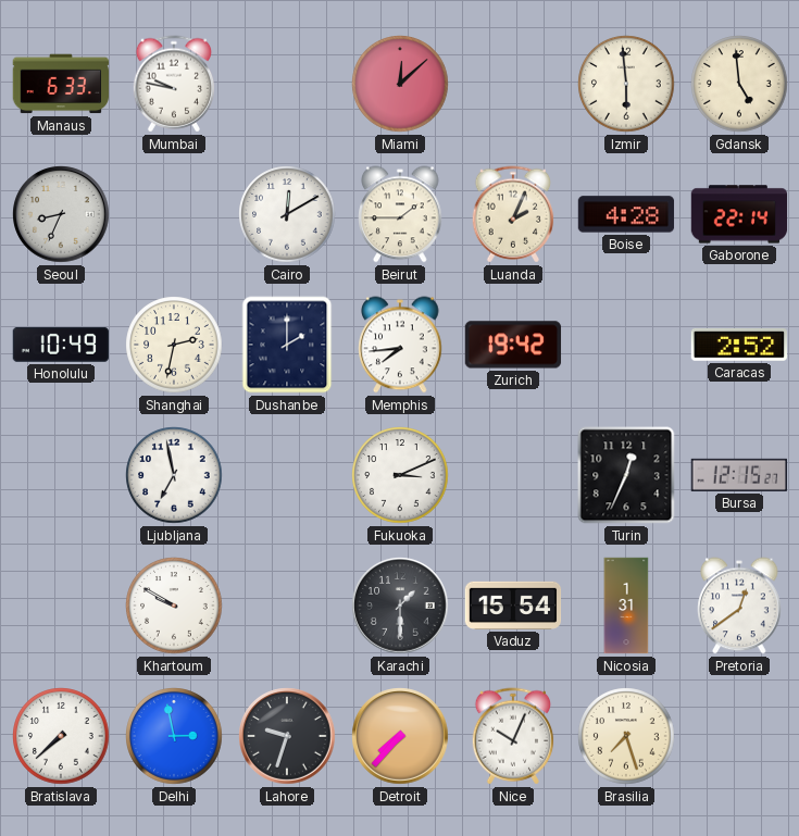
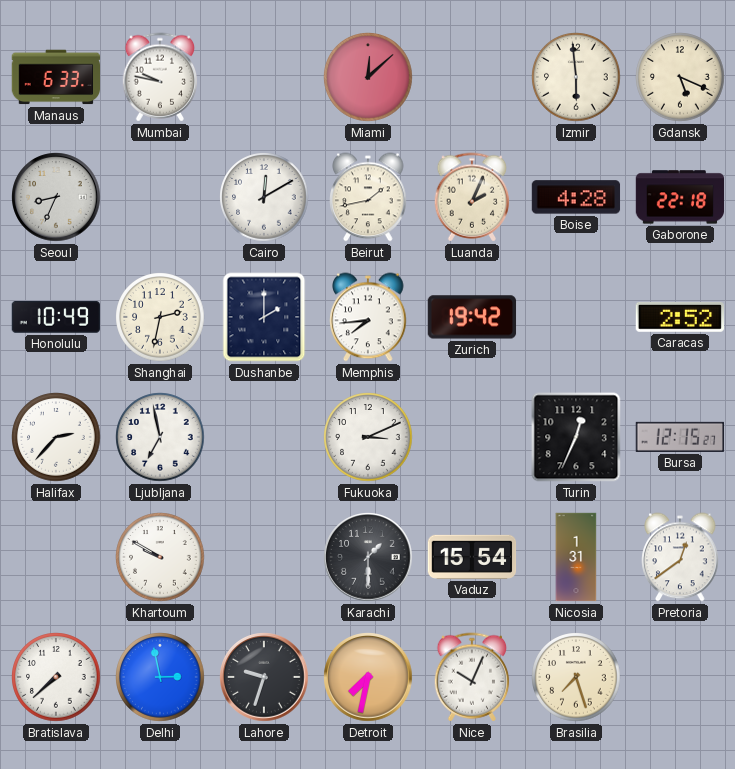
Gdansk: 4:59 -> 5:19 (680, 77)
Beirut: 1:45 -> 1:43 (368, 197)
Gaborone: 22:14 -> 22:18 (680, 197)
Halifax: none -> 2:37 (56, 437)
Detroit: 7:37 -> 7:32 (368, 677)
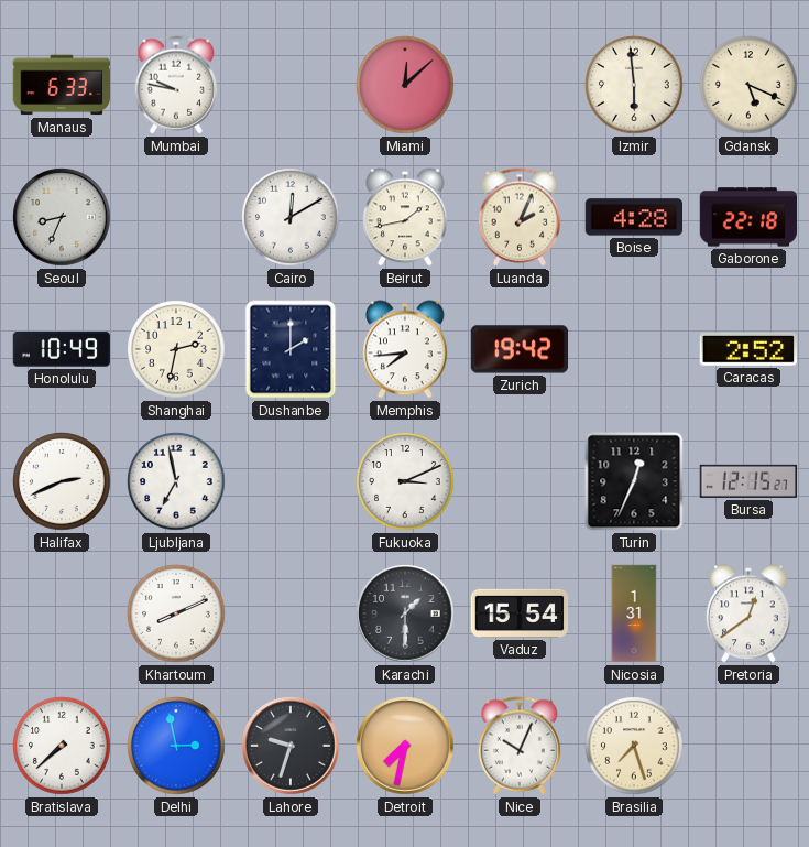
Halifax: 2:37 -> 2:41 (62, 481)
Khartoum: 9:50 -> 8:11 (176, 613)
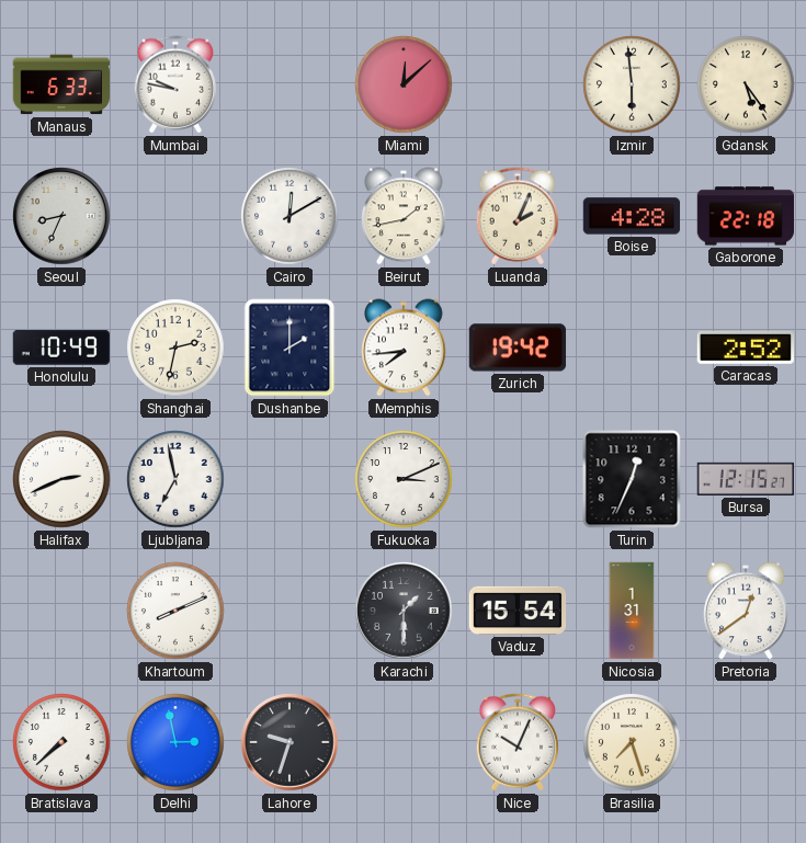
Gdansk: 5:19 -> 5:24 (746, 84)
Detroit: 7:32 -> none (405, 746)
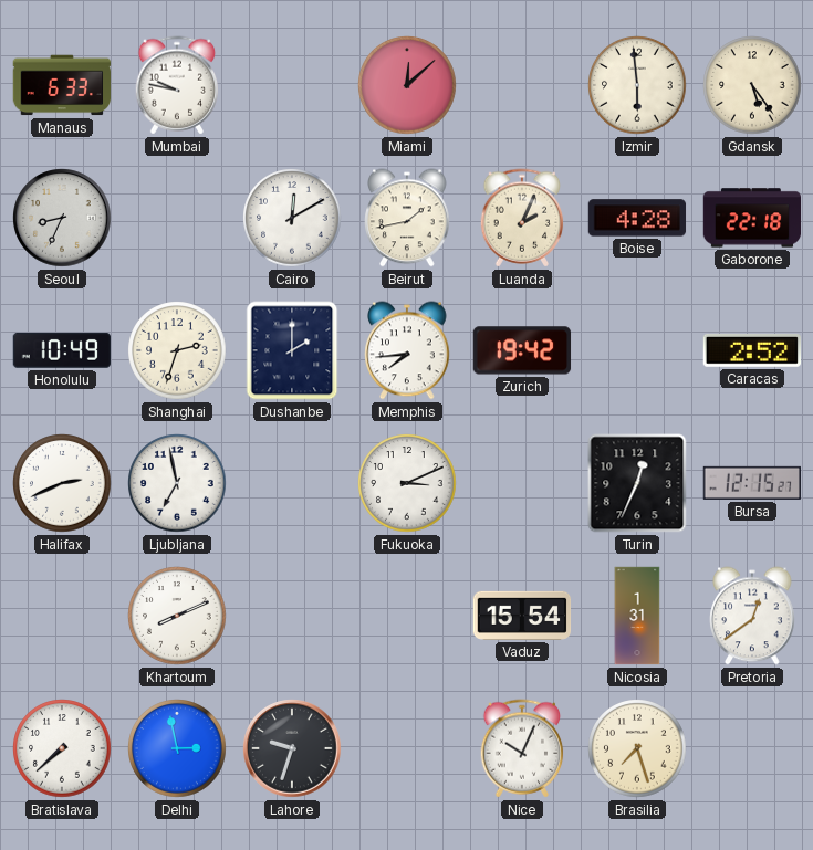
Shanghai: 2:32 -> 2:33 (177, 350)
Karachi: 1:30 -> none (404, 611)
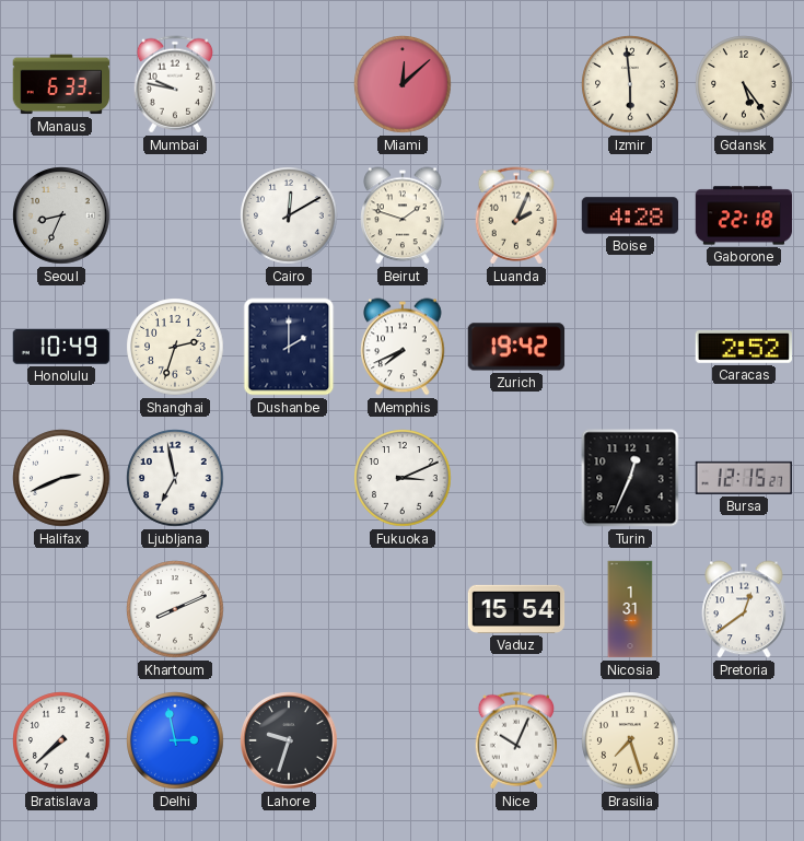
Beirut: 1:43 -> 1:48 (403, 215)
Memphis: 7:44 -> 7:41 (403, 347)
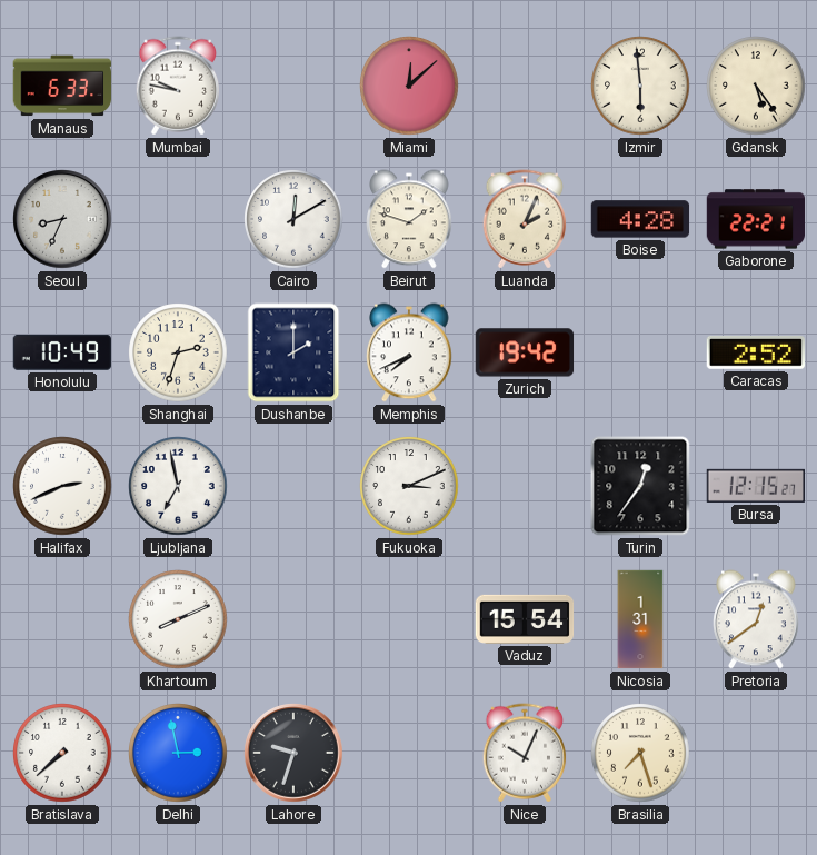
Gaborone: 22:18 -> 22:21 (756, 219)
Turin: 12:34 -> 12:36 (640, 486)
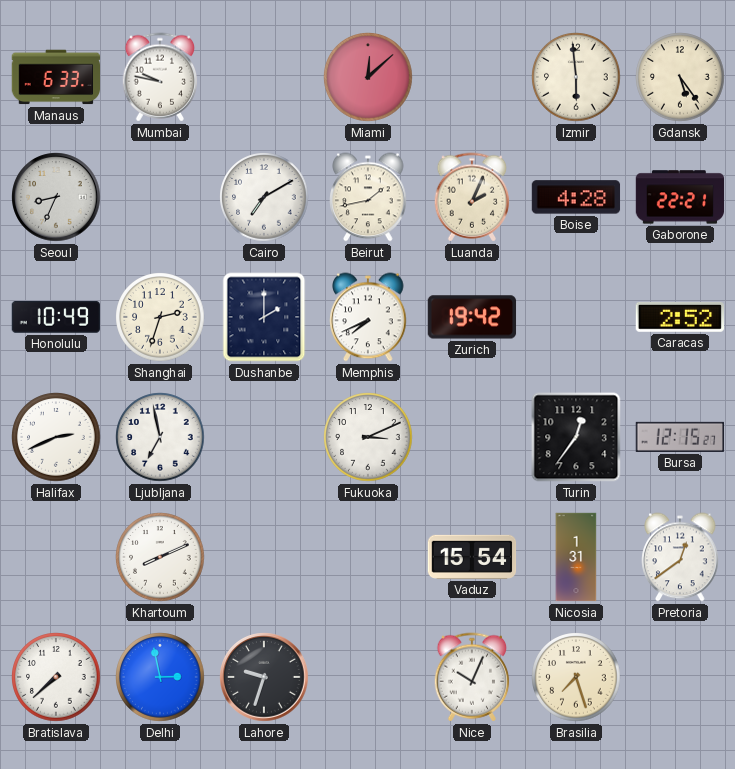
Cairo: 12:10 -> 7:10 (264, 197)
Beirut: 1:48 -> 1:43 (368, 197)
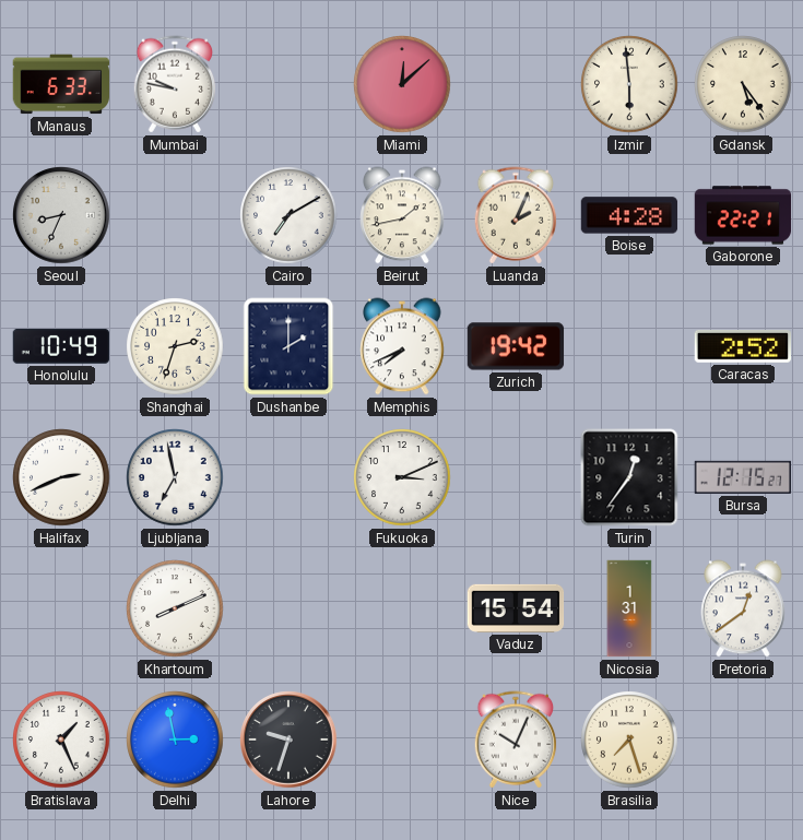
Bratislava: 7:38 -> 1:26 (61, 740)
